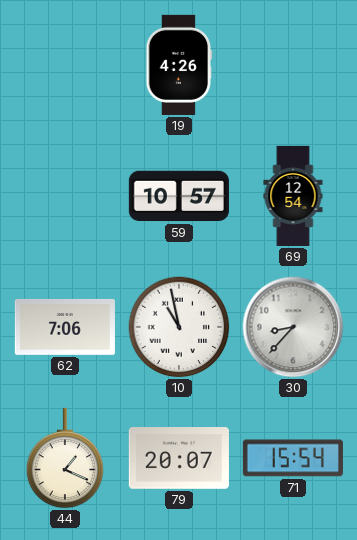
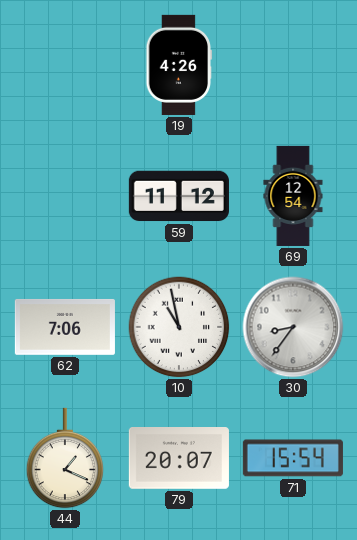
59: 10:57 -> 11:12 (179, 196)
30: 8:37 -> 8:36 (293, 327)
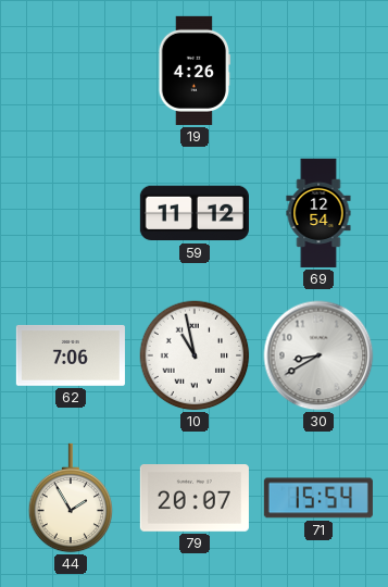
30: 8:36 -> 8:40 (318, 355)
44: 1:19 -> 1:55 (71, 498)
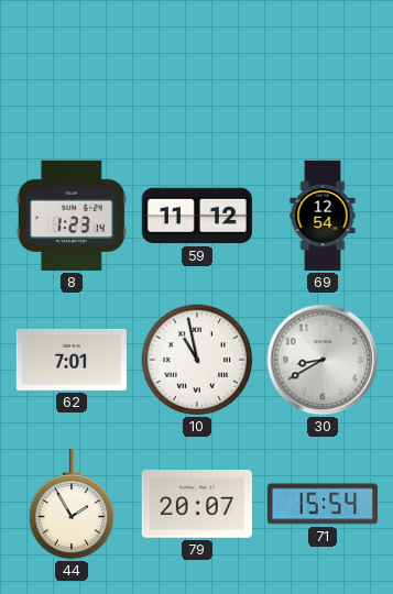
19: 4:26 -> none (195, 71)
8: none -> 1:23 (72, 216)
62: 7:06 -> 7:01 (72, 360)
